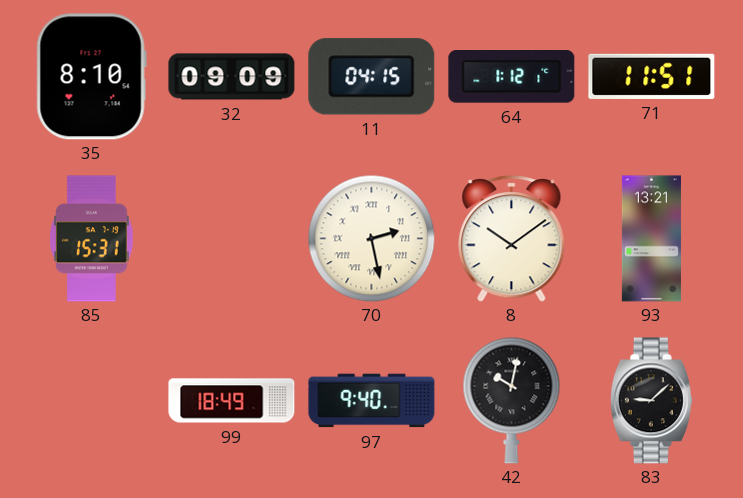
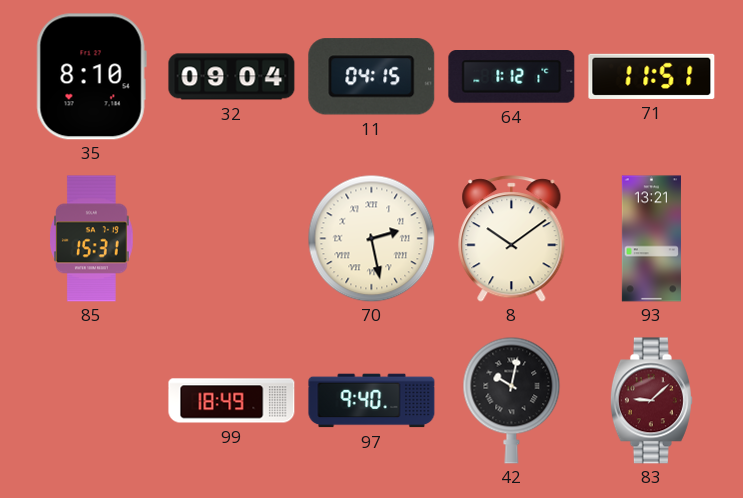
32: 09:09 -> 09:04 (232, 77)
83 dial: black -> burgundy (651, 401)
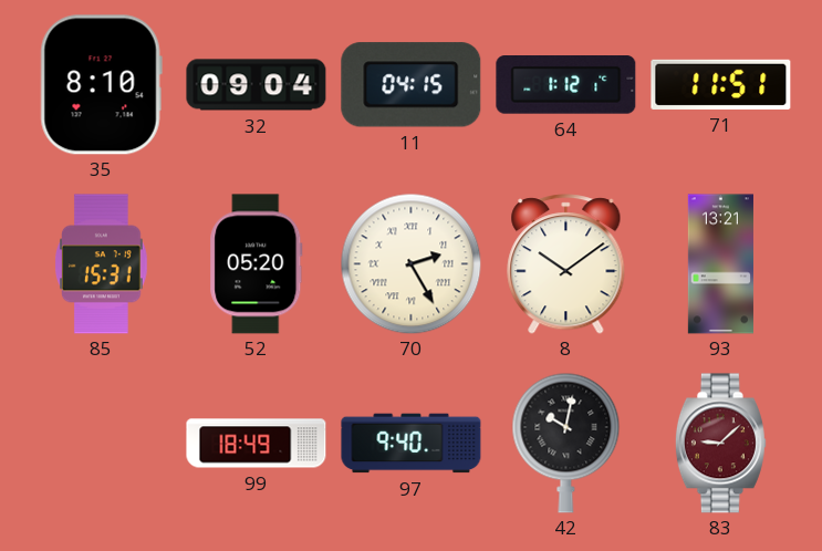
52: none -> 05:20 (257, 264)
70: 2:28 -> 2:25 (410, 263)
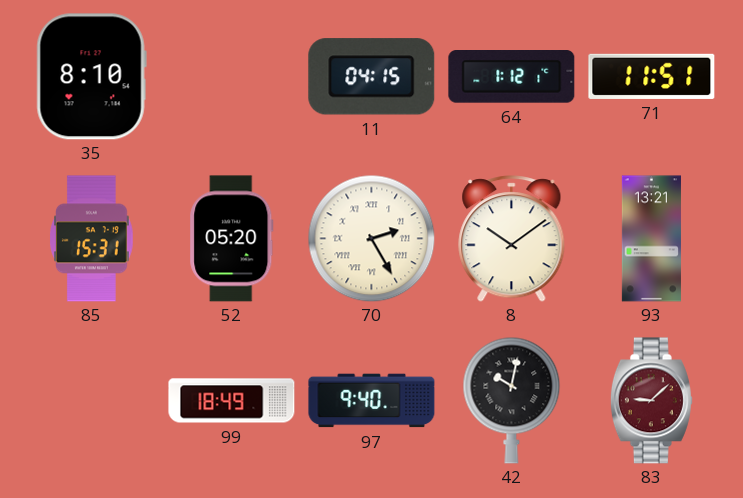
32: 09:04 -> none (257, 85)
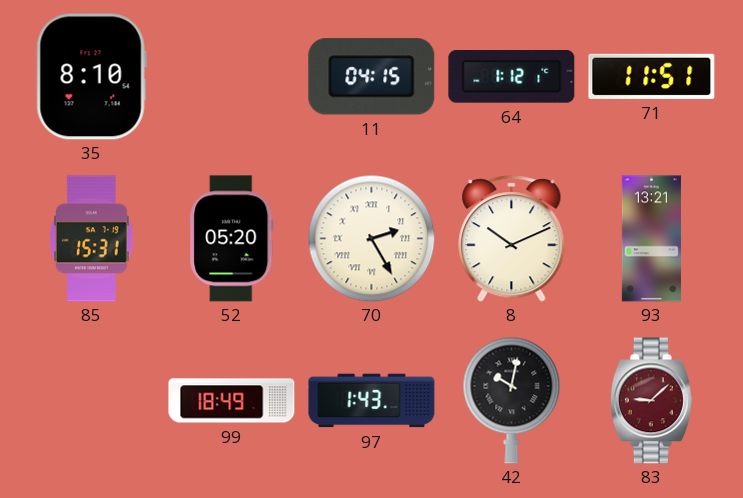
8: 10:09 -> 10:11 (512, 239)
97: 9:40 -> 1:43 (372, 401)
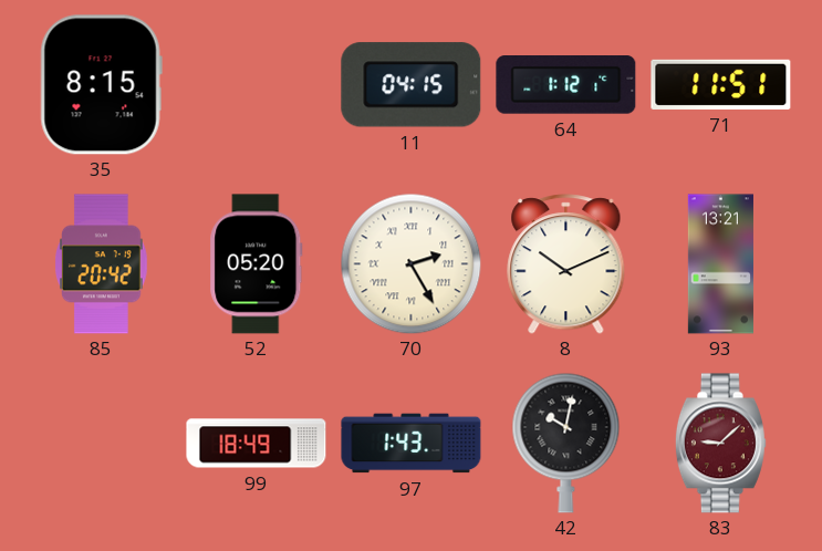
35: 8:10 -> 8:15 (101, 85)
85: 15:31 -> 20:42 (102, 264)
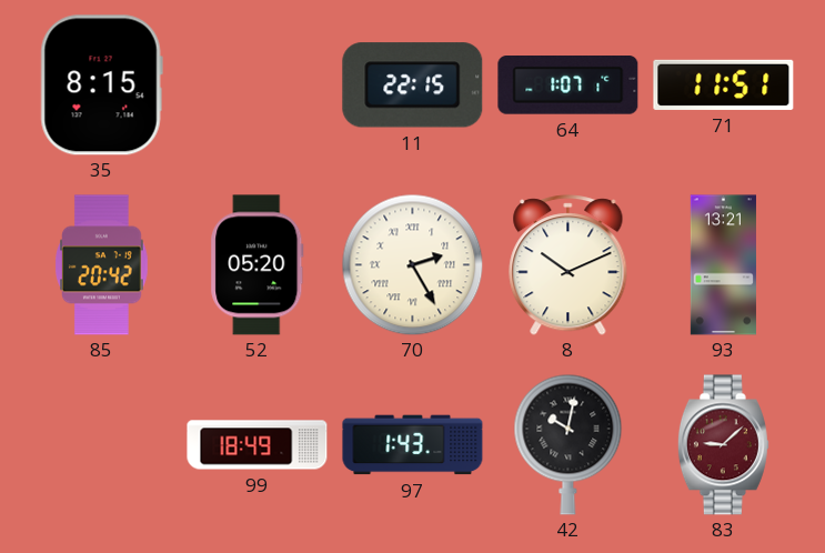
11: 04:15 -> 22:15 (413, 86)
64: 1:12 -> 1:07 (569, 86)
